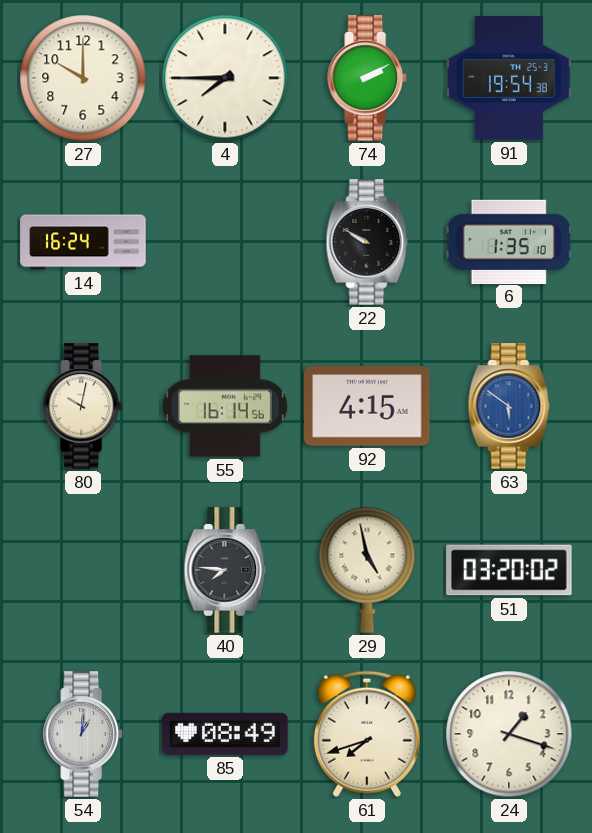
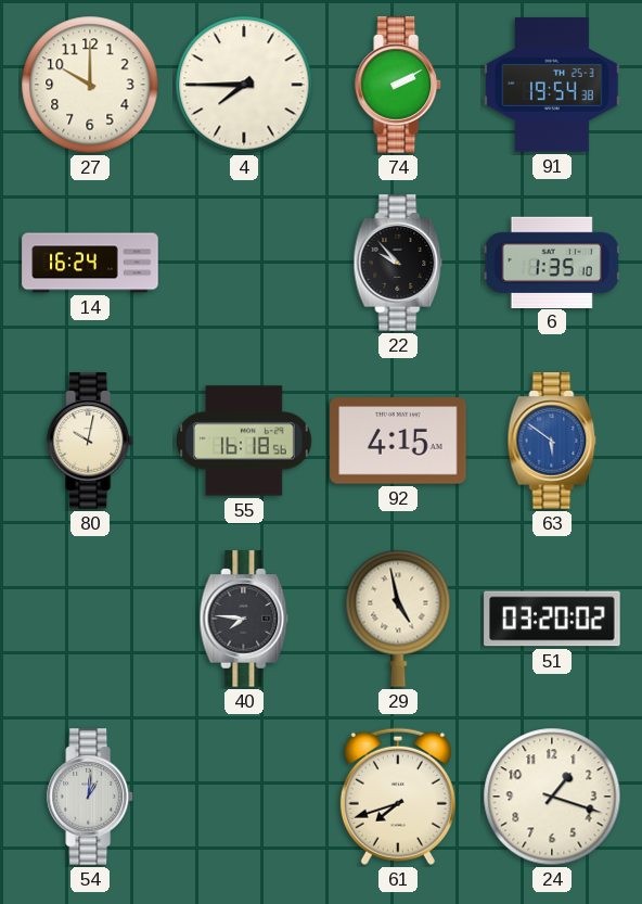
22: 9:50 -> 9:53 (398, 263)
55: 16:14 -> 16:18 (245, 441)
85: 08:49 -> none (225, 734)
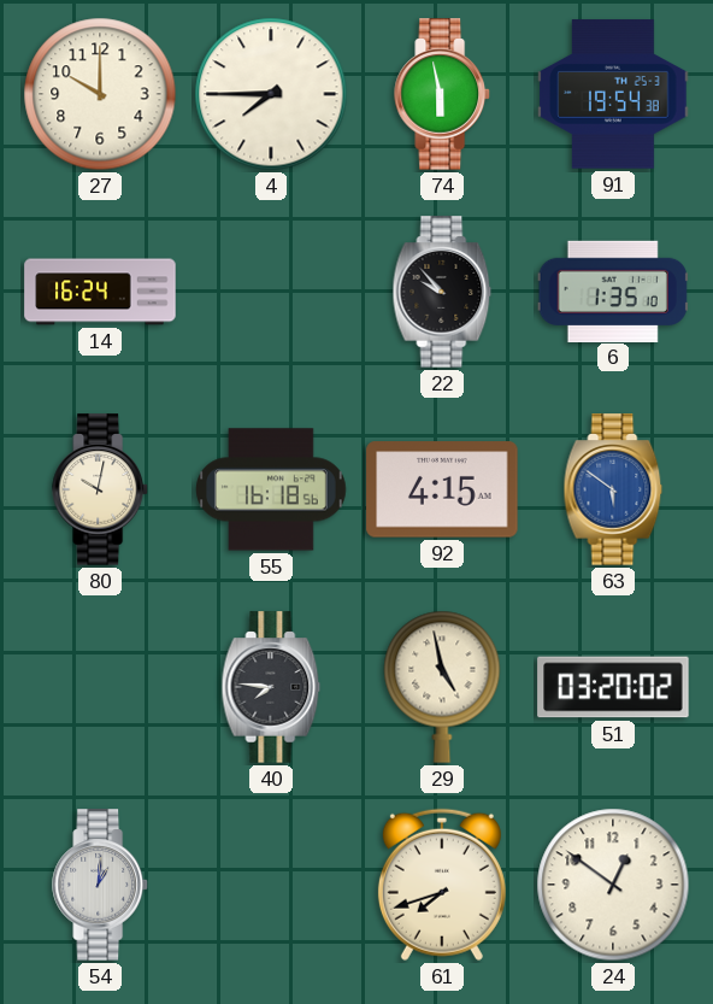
74: 2:10 -> 5:58 (442, 94)
24: 1:18 -> 12:51 (613, 885)
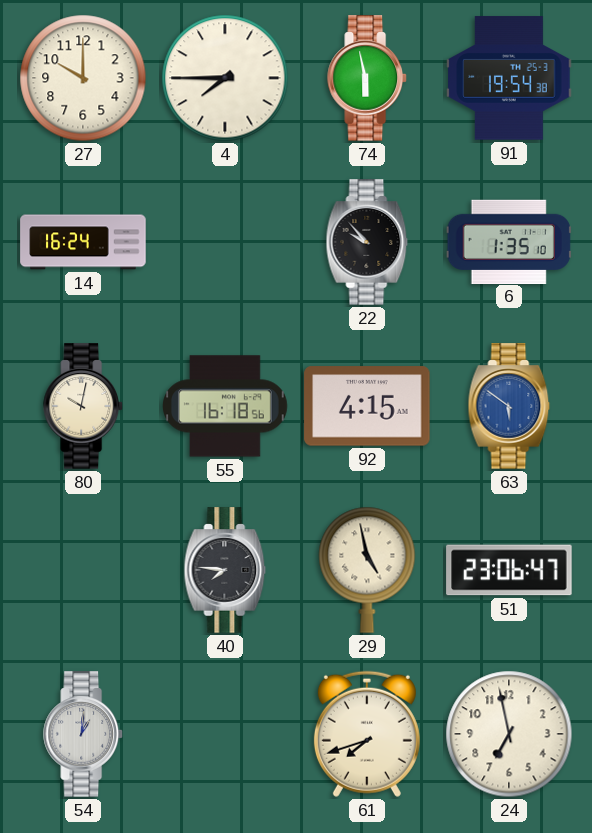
51: 03:20 -> 23:06 (509, 570)
24: 12:51 -> 6:58 (509, 734)
